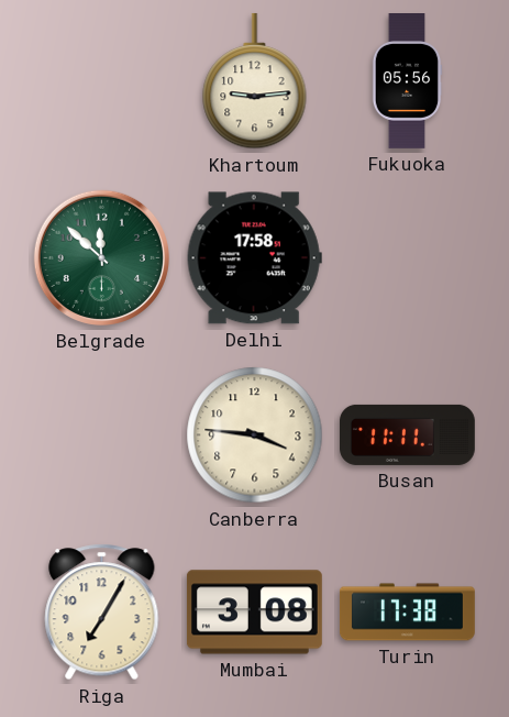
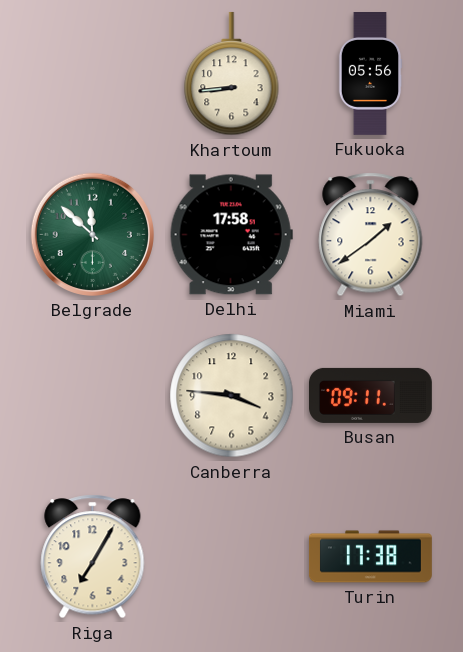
Khartoum: 9:14 -> 8:44 (232, 74)
Miami: none -> 1:39 (371, 235)
Busan: 11:11 -> 09:11 (371, 395)
Mumbai: 3:08 -> none (254, 613)
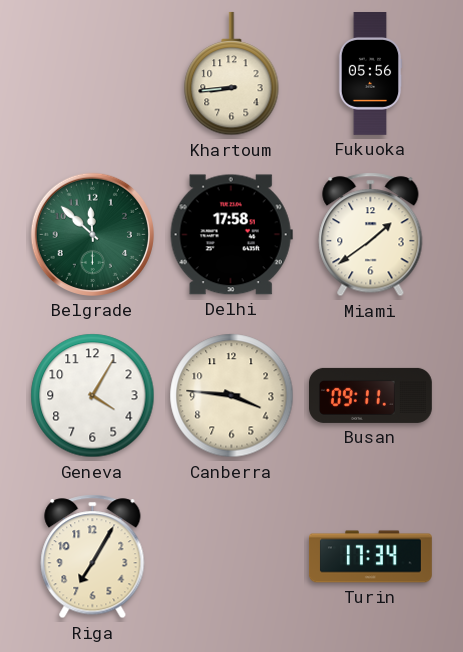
Geneva: none -> 4:05 (93, 396)
Turin: 17:38 -> 17:34 (370, 557)
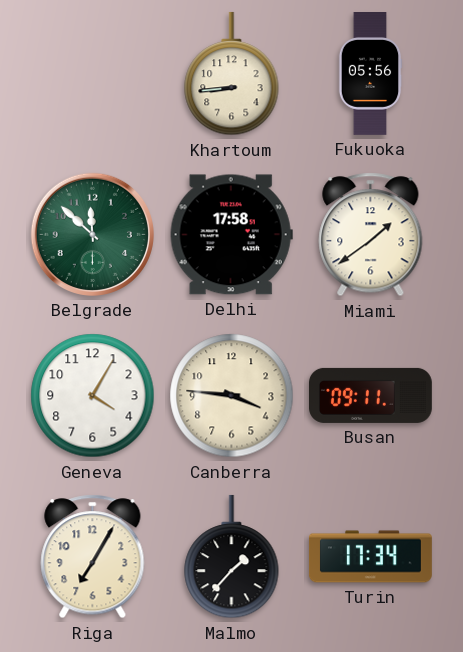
Malmo: none -> 1:37 (232, 557)
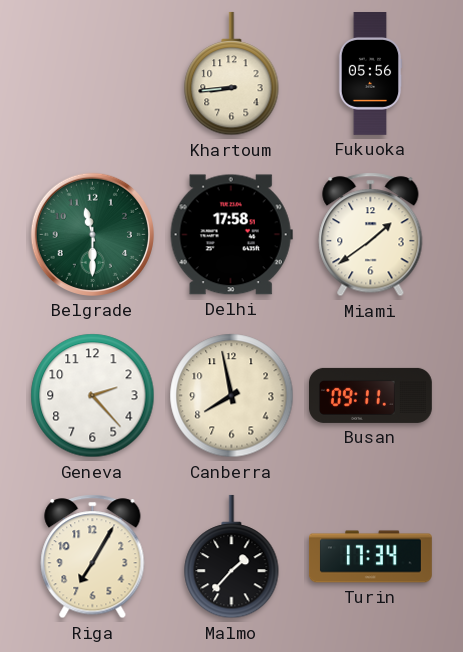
Belgrade: 11:52 -> 11:30 (92, 234)
Geneva: 4:05 -> 2:23 (93, 396)
Canberra: 3:46 -> 7:58 (232, 396)
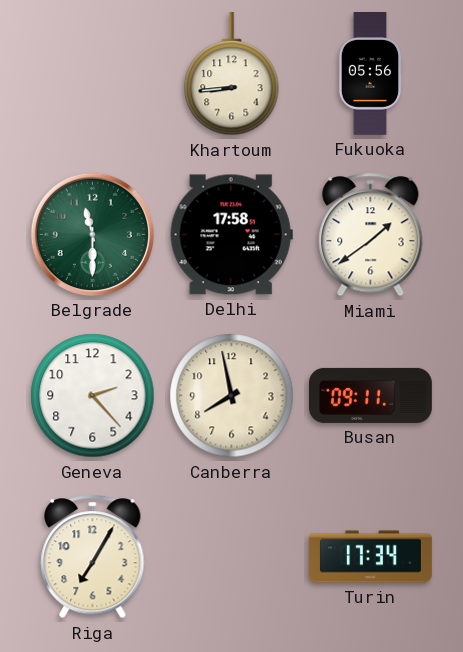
Malmo: 1:37 -> none (232, 557)
